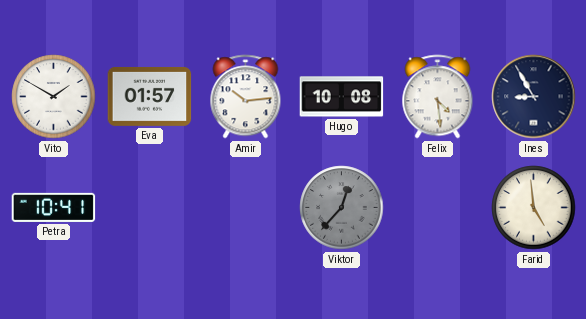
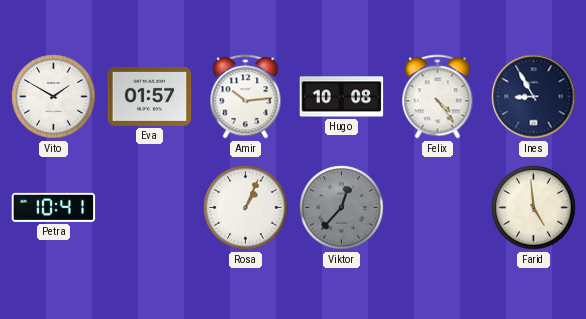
Felix: 4:29 -> 4:24 (438, 97)
Rosa: none -> 1:04 (246, 208)
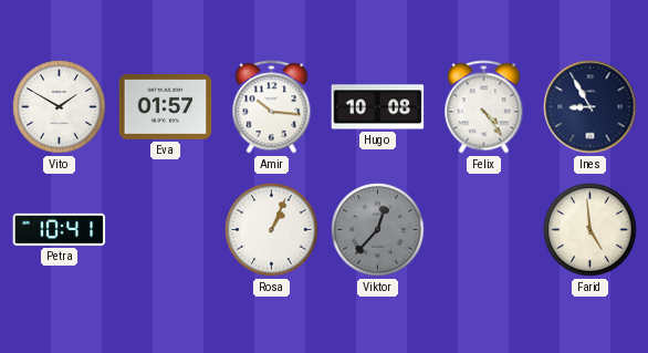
Amir: 10:14 -> 10:16 (272, 107)
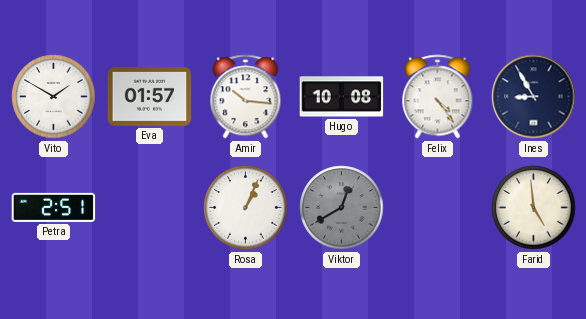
Petra: 10:41 -> 2:51 (54, 207)
Viktor: 12:37 -> 12:40 (342, 208)
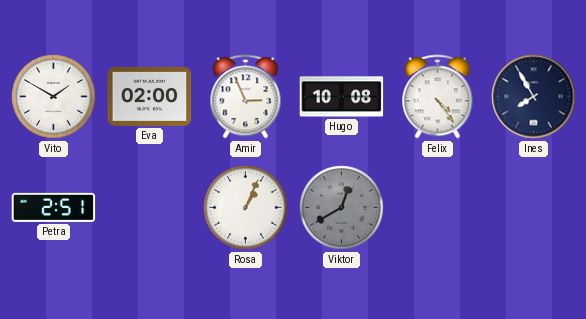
Eva: 01:57 -> 02:00 (150, 96)
Amir: 10:16 -> 2:56 (246, 97)
Ines: 8:55 -> 7:55 (534, 97)
Farid: 4:59 -> none (534, 208)
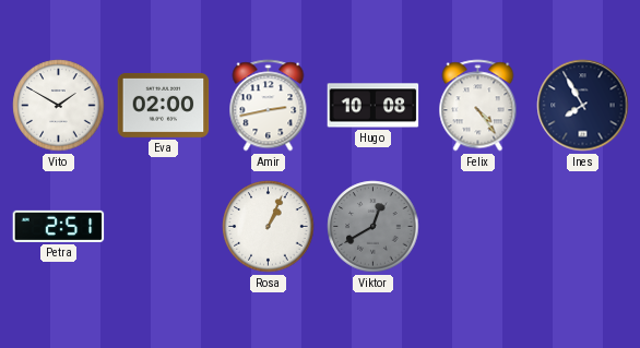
Amir: 2:56 -> 2:43 (269, 106)
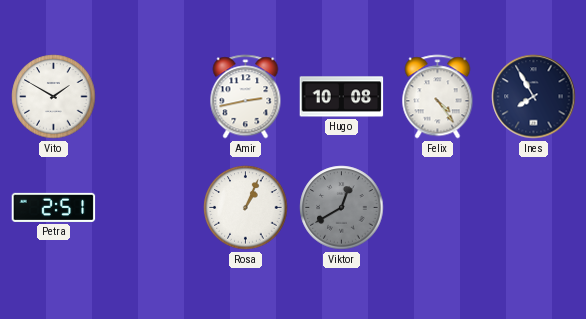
Eva: 02:00 -> none (164, 105)
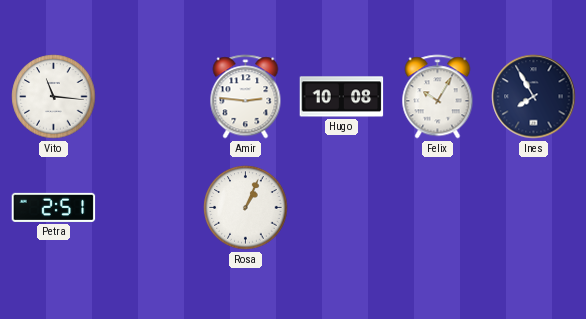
Vito: 1:50 -> 11:16 (54, 97)
Amir: 2:43 -> 2:46 (246, 97)
Felix: 4:24 -> 10:05 (438, 97)
Viktor: 12:40 -> none (342, 208)
